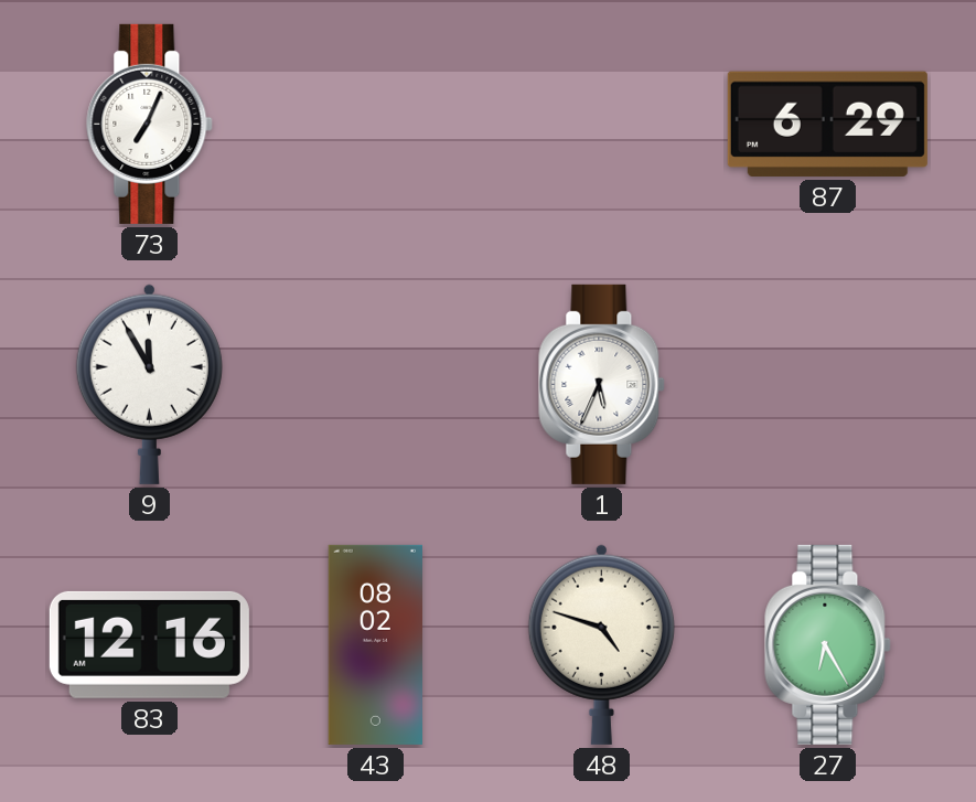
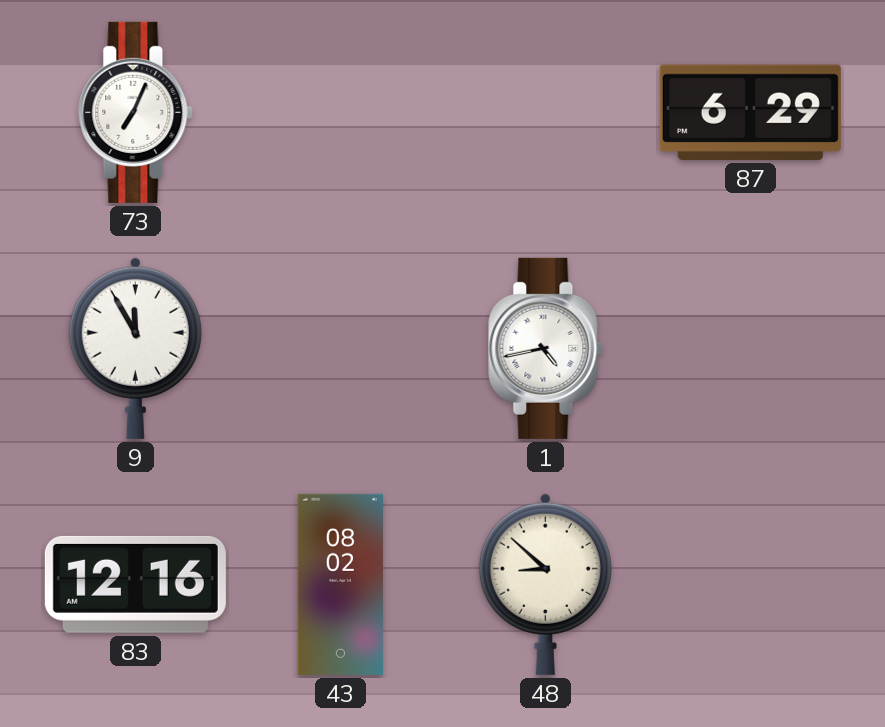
1: 5:34 -> 4:43 (546, 348)
48: 4:48 -> 8:52 (545, 584)
27: 6:25 -> none (828, 644)
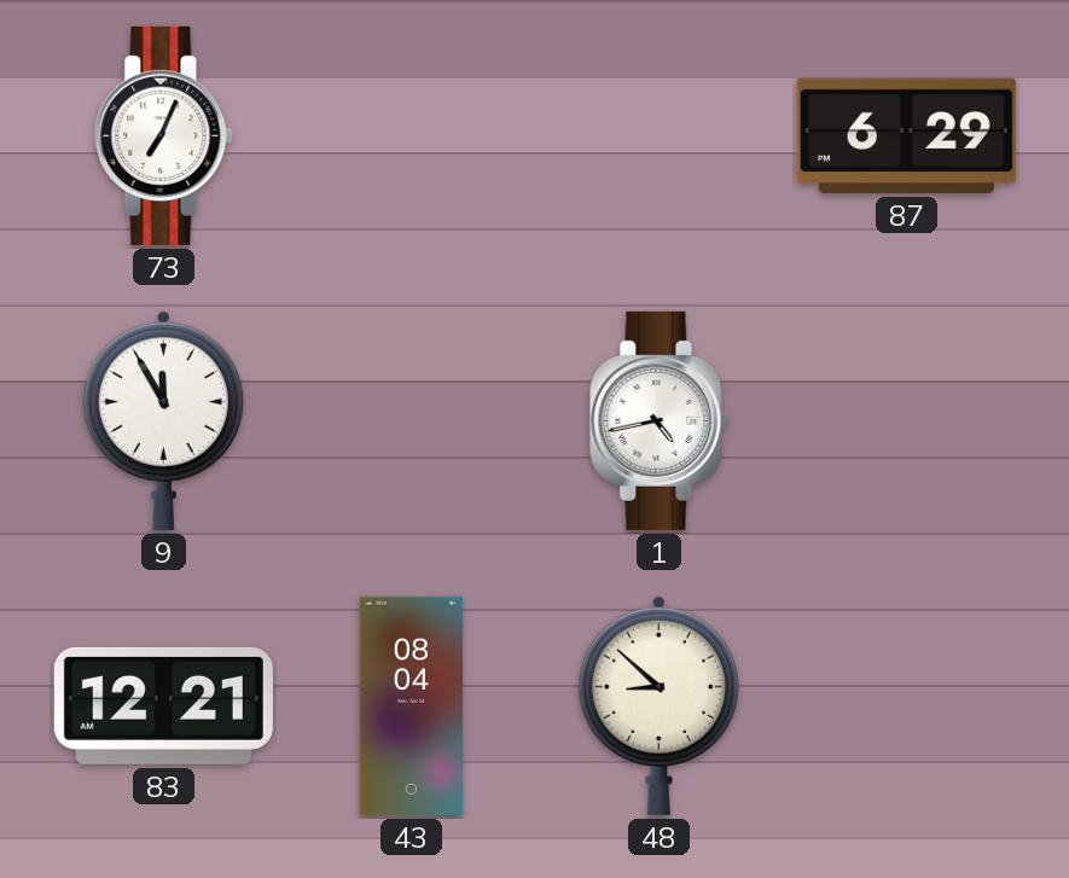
83: 12:16 -> 12:21 (163, 705)
43: 08:02 -> 08:04 (411, 705)
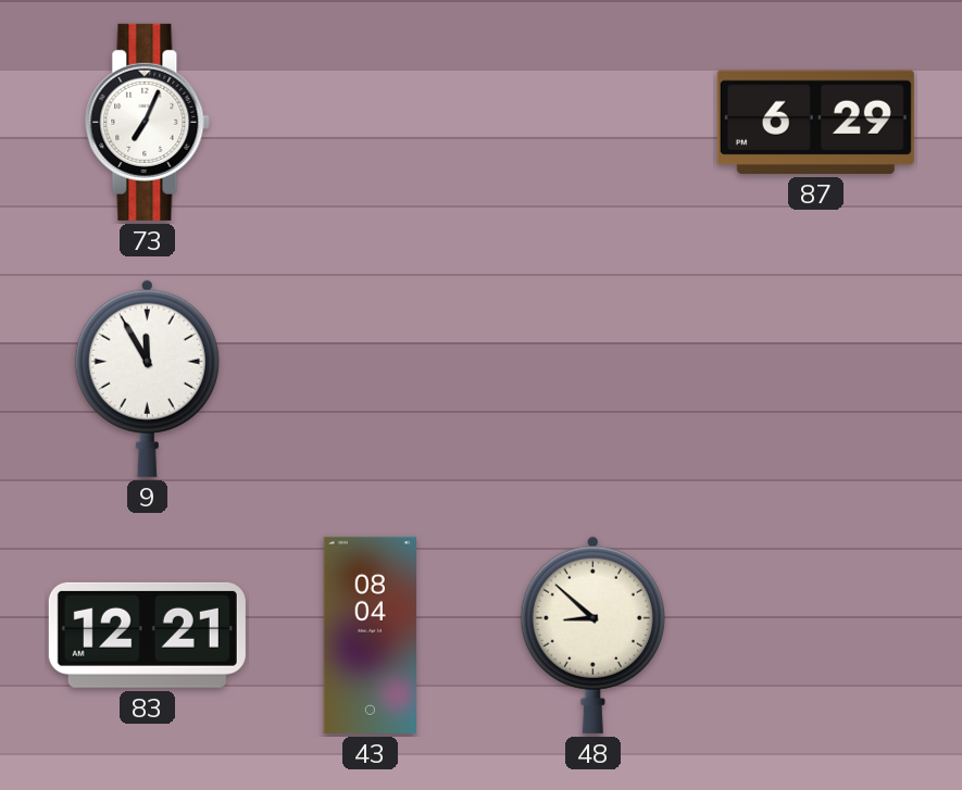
1: 4:43 -> none (660, 420)
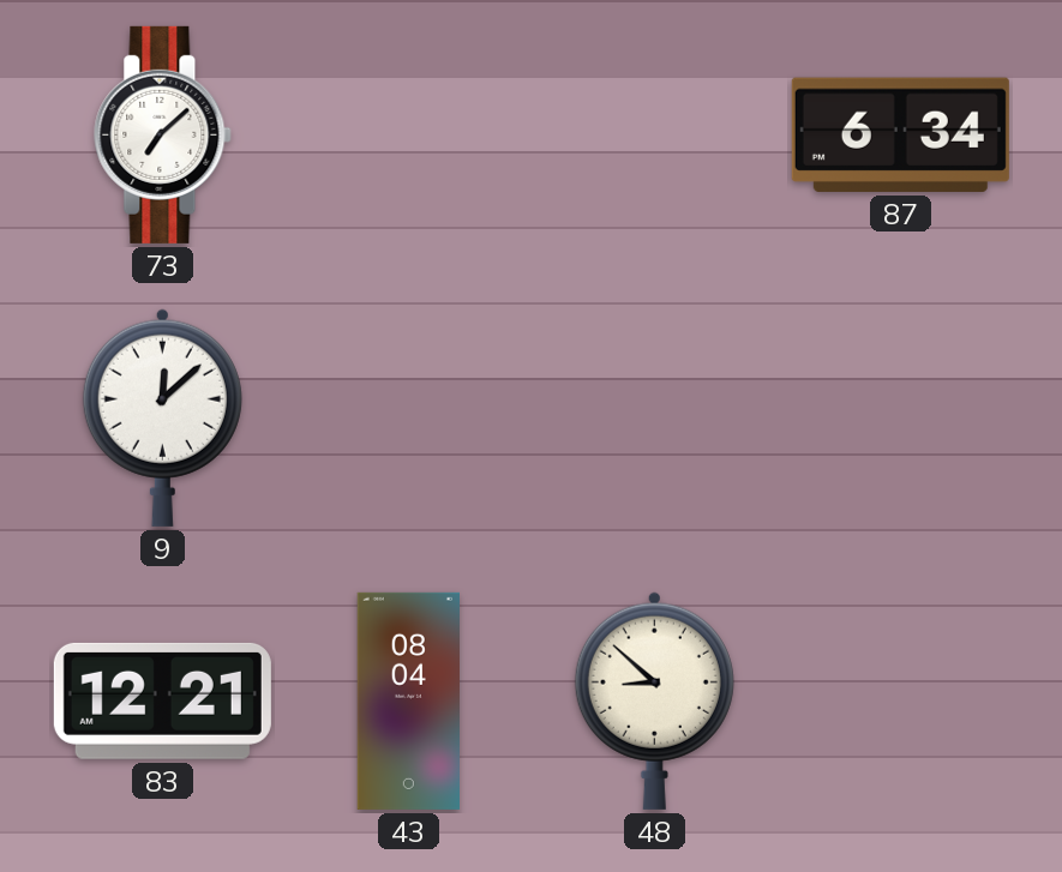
73: 7:04 -> 7:08 (163, 134)
87: 6:29 -> 6:34 (900, 134)
9: 11:55 -> 12:08 (162, 417)
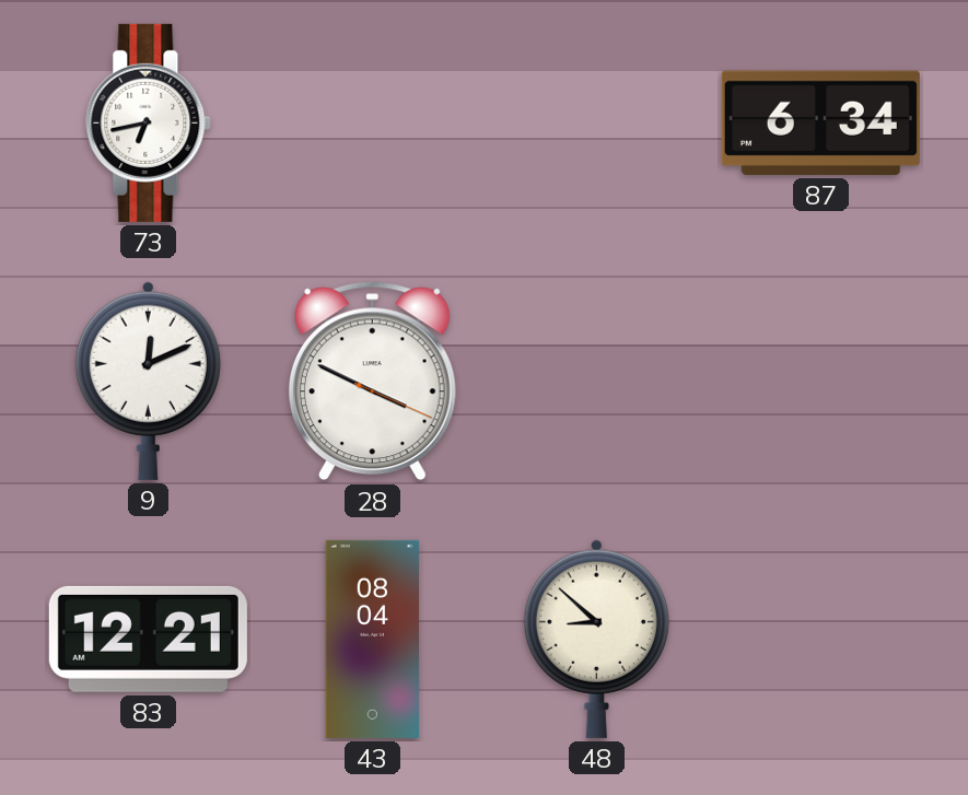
73: 7:08 -> 6:43 (149, 122)
9: 12:08 -> 12:11 (148, 381)
28: none -> 3:49 (372, 382)
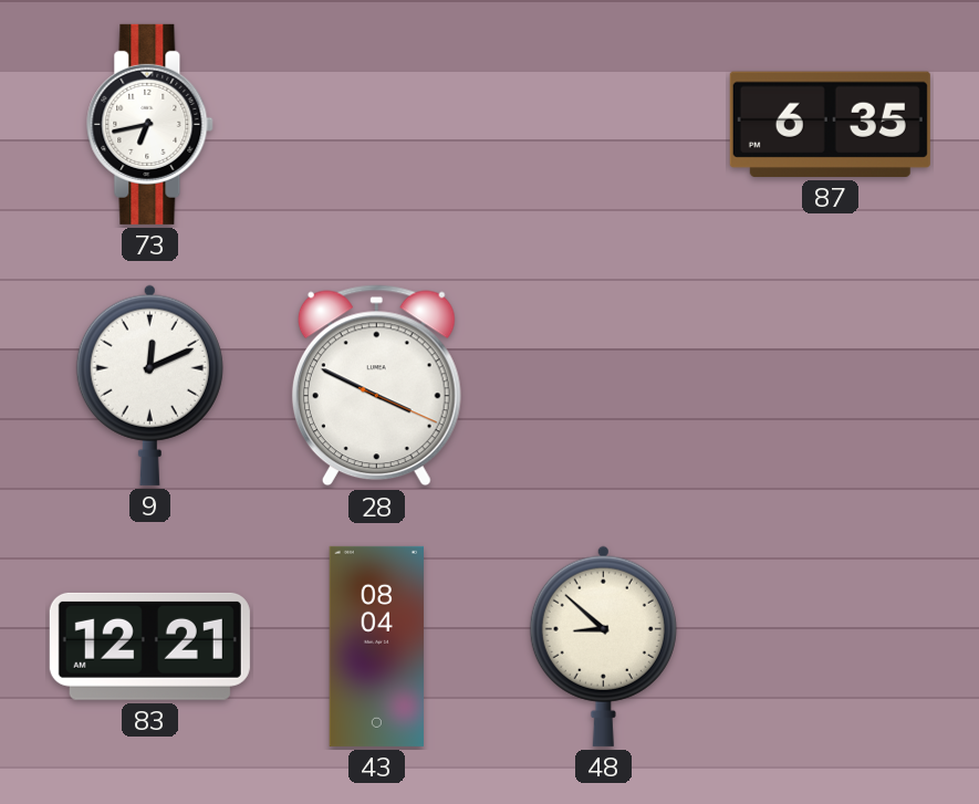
87: 6:34 -> 6:35 (830, 124)
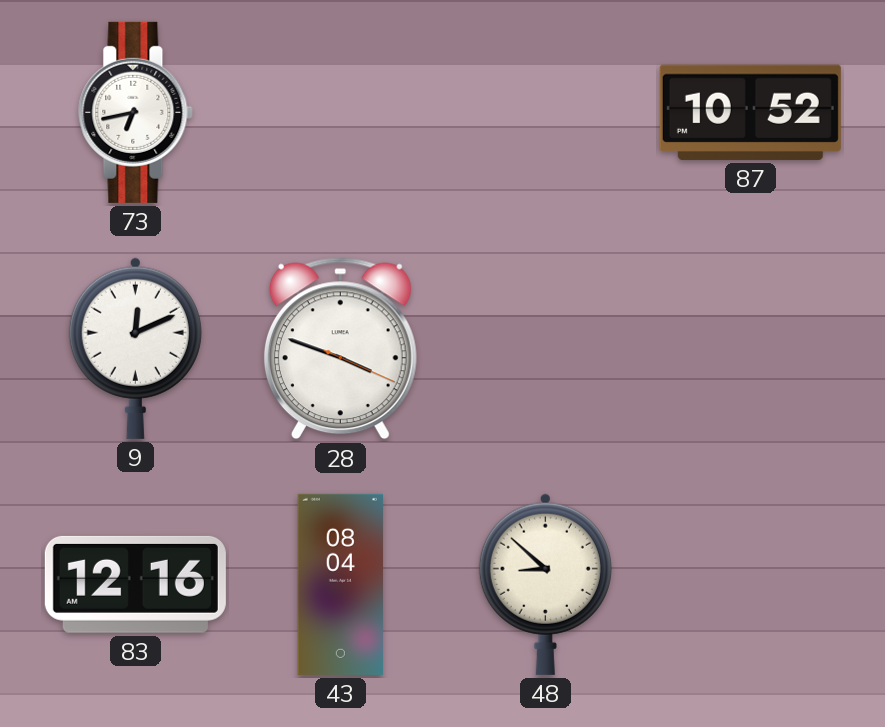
87: 6:35 -> 10:52 (750, 112)
28: 3:49 -> 3:48 (340, 349)
83: 12:21 -> 12:16 (135, 584)
